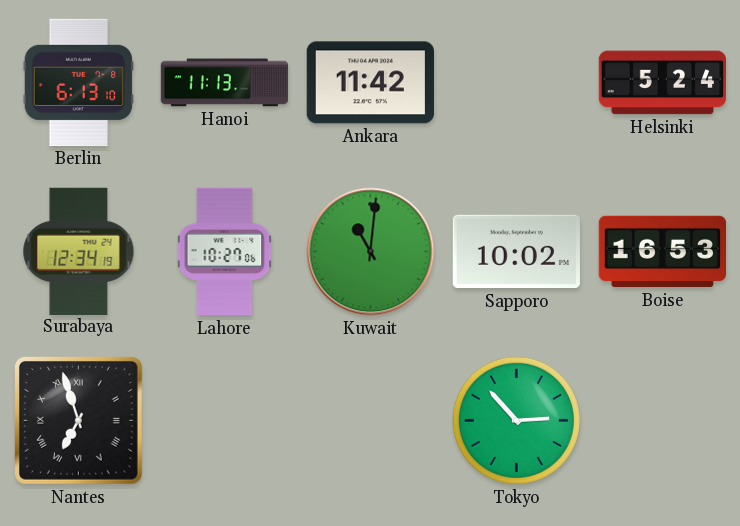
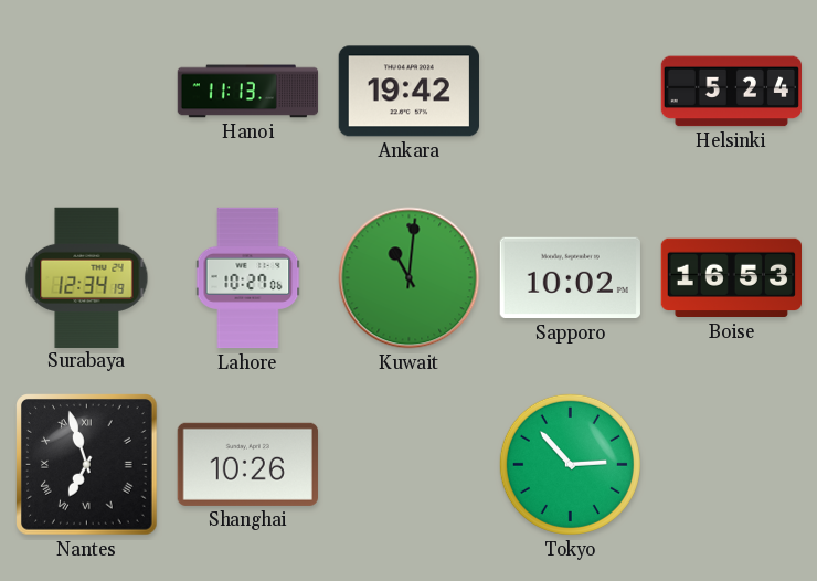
Berlin: 6:13 -> none (79, 82)
Ankara: 11:42 -> 19:42 (408, 92)
Shanghai: none -> 10:26 (247, 464)
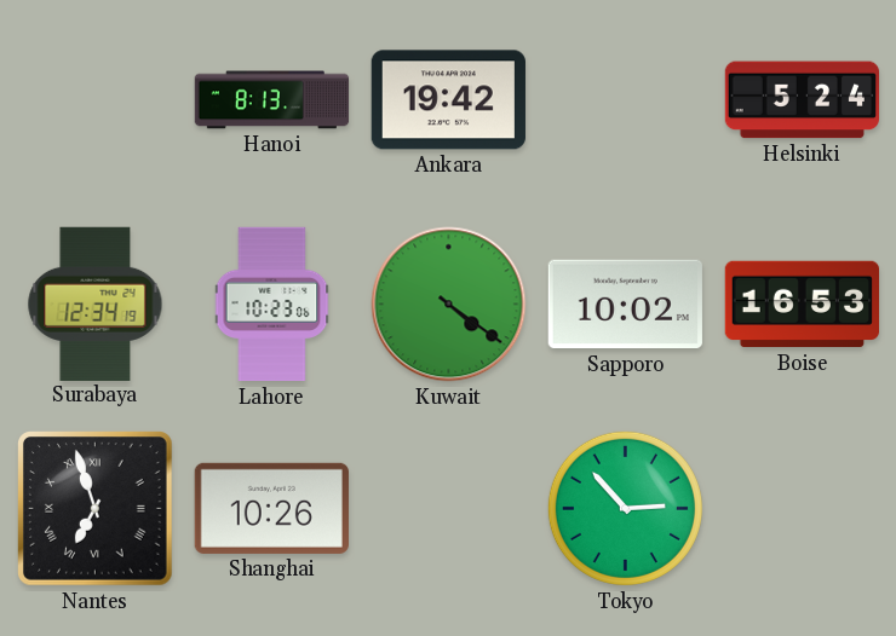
Hanoi: 11:13 -> 8:13 (272, 100)
Lahore: 10:27 -> 10:23 (272, 305)
Kuwait: 11:01 -> 4:21 (449, 305)
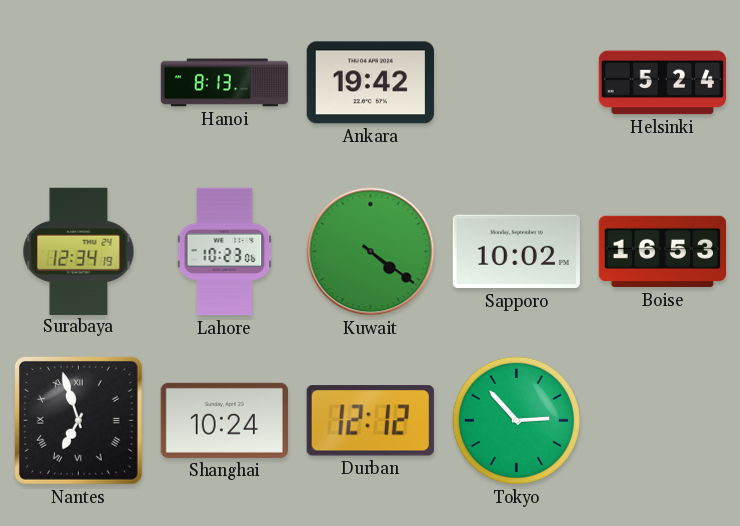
Shanghai: 10:26 -> 10:24 (224, 420)
Durban: none -> 12:12 (370, 421)
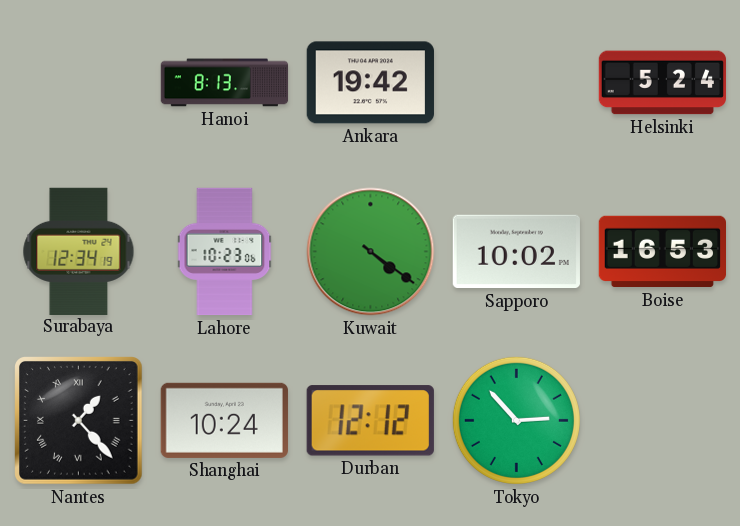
Nantes: 6:57 -> 1:23 (79, 421)
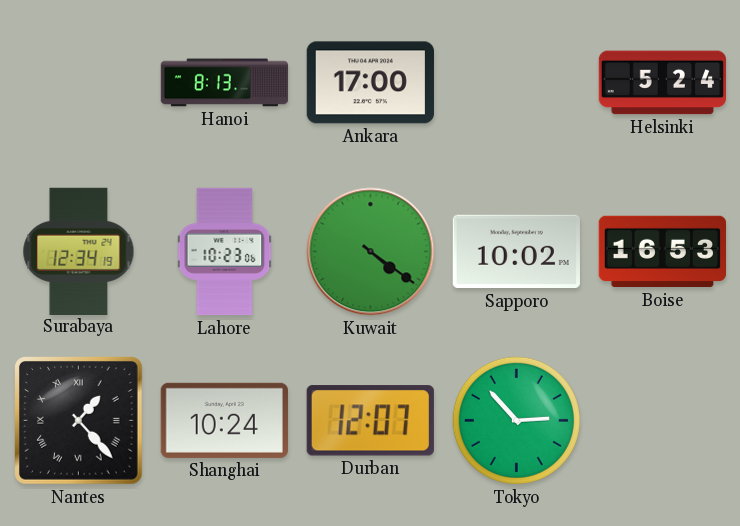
Ankara: 19:42 -> 17:00 (370, 83)
Durban: 12:12 -> 12:07 (370, 421)
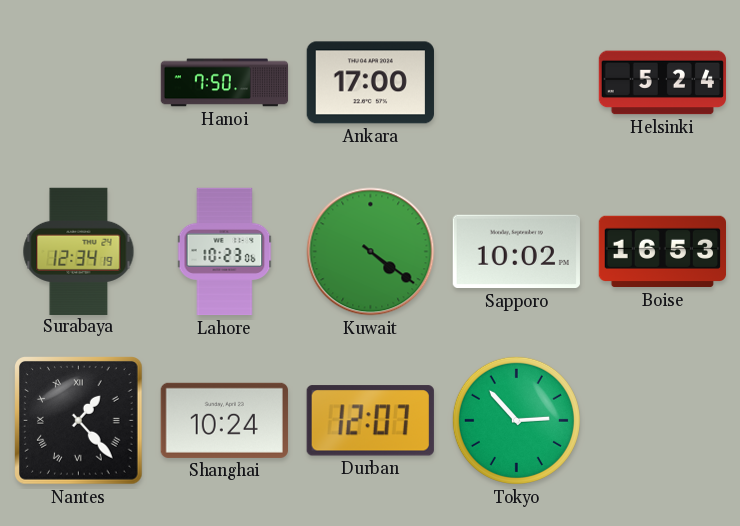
Hanoi: 8:13 -> 7:50 (225, 83)
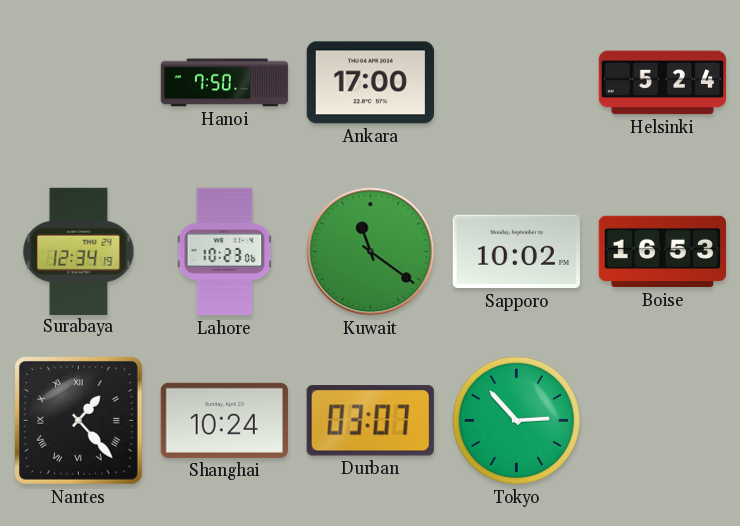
Kuwait: 4:21 -> 11:21 (371, 252)
Durban: 12:07 -> 03:07 (370, 421)
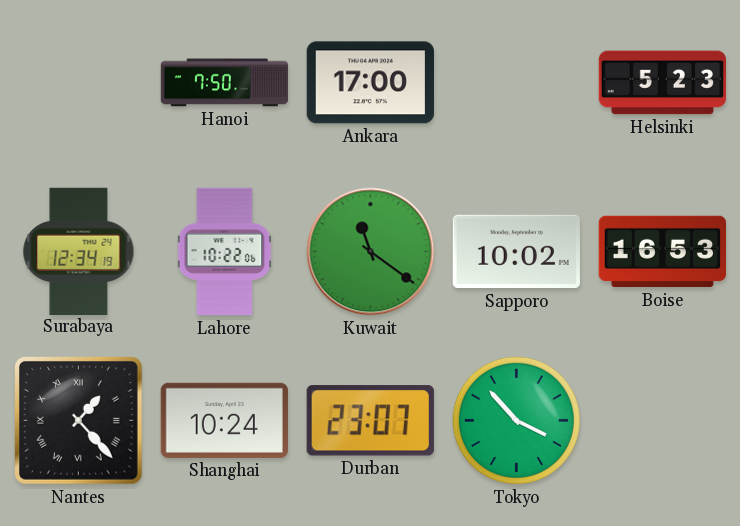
Helsinki: 5:24 -> 5:23 (662, 83)
Lahore: 10:23 -> 10:22 (225, 252)
Durban: 03:07 -> 23:07 (370, 421)
Tokyo: 2:53 -> 3:53 (516, 420)
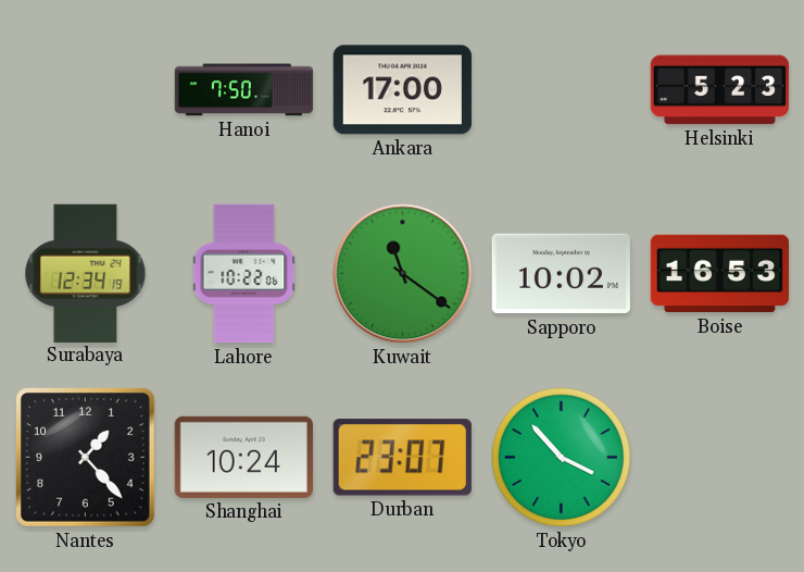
Nantes numerals: Roman -> Arabic (86, 458)
